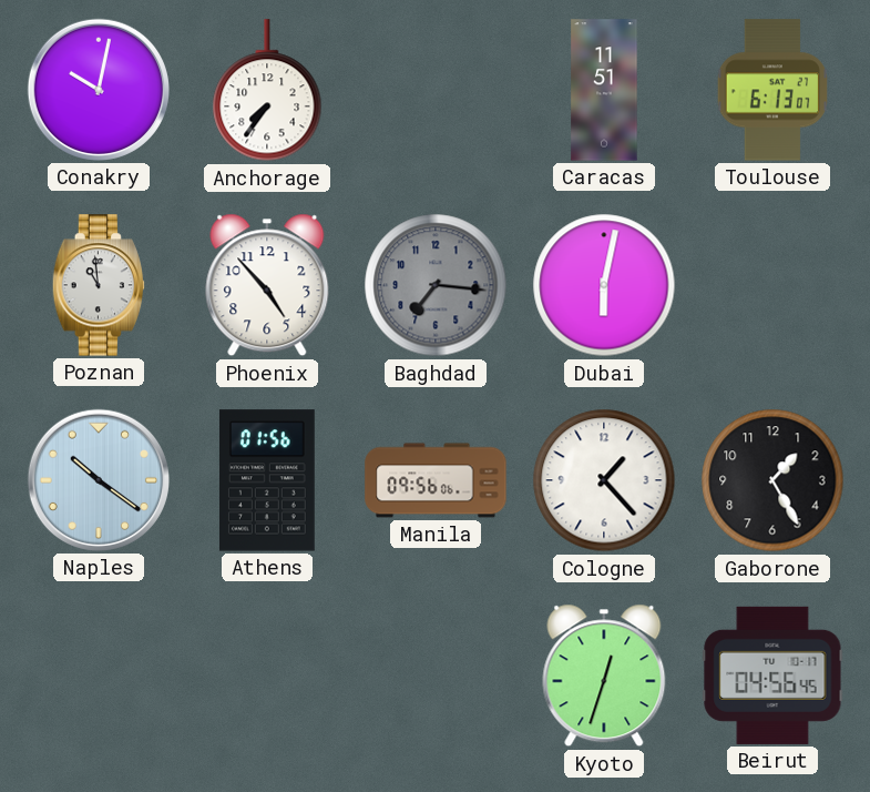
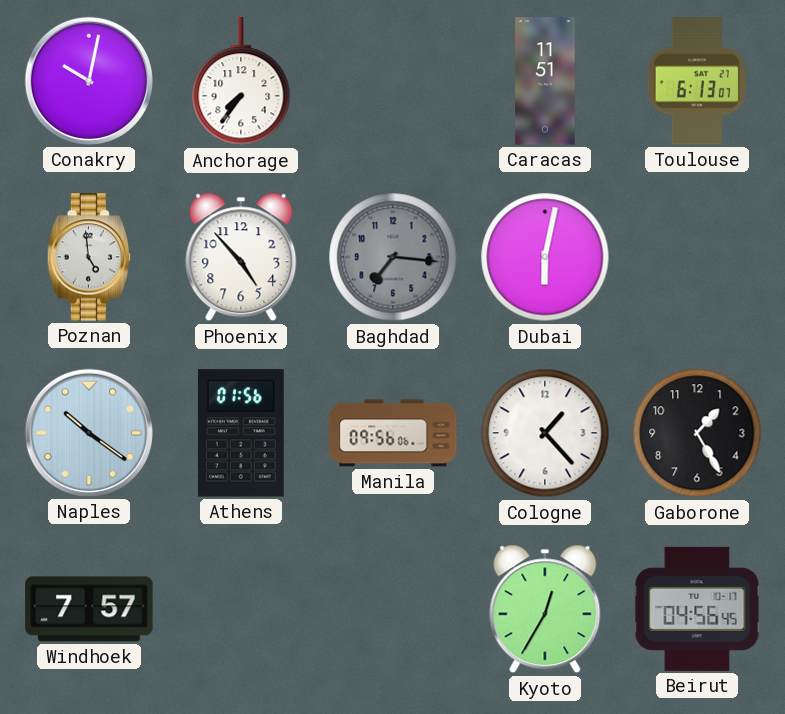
Poznan: 10:59 -> 4:59 (89, 257)
Windhoek: none -> 7:57 (89, 609)
Kyoto: 12:33 -> 12:35 (545, 609)
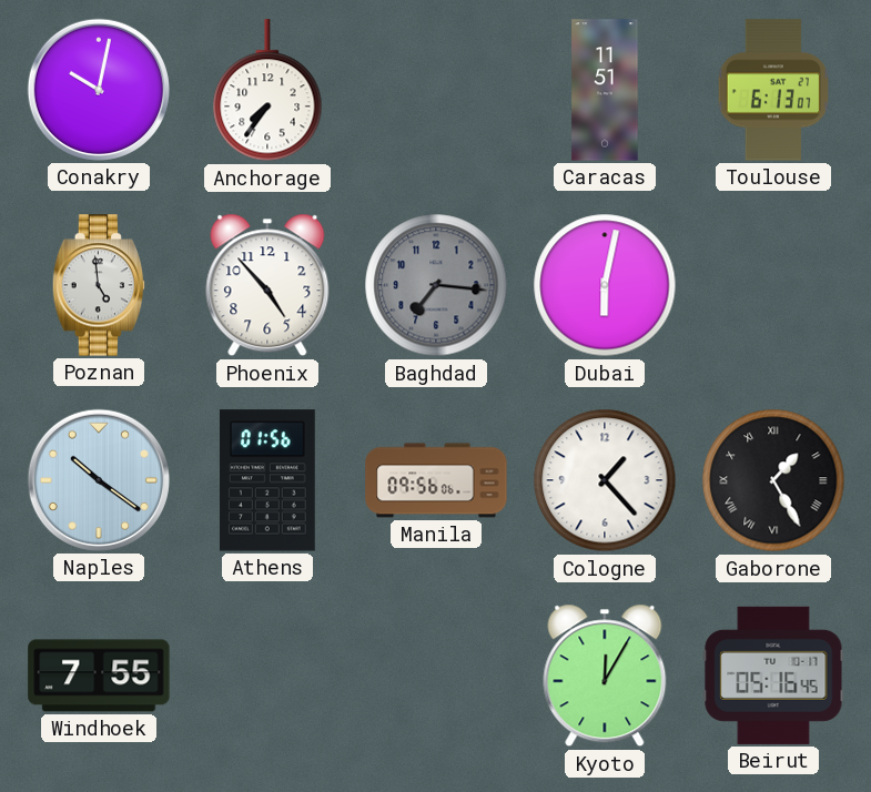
Gaborone numerals: Arabic -> Roman (773, 480)
Windhoek: 7:57 -> 7:55 (99, 676)
Kyoto: 12:35 -> 12:05 (605, 676)
Beirut: 04:56 -> 05:16 (773, 676)
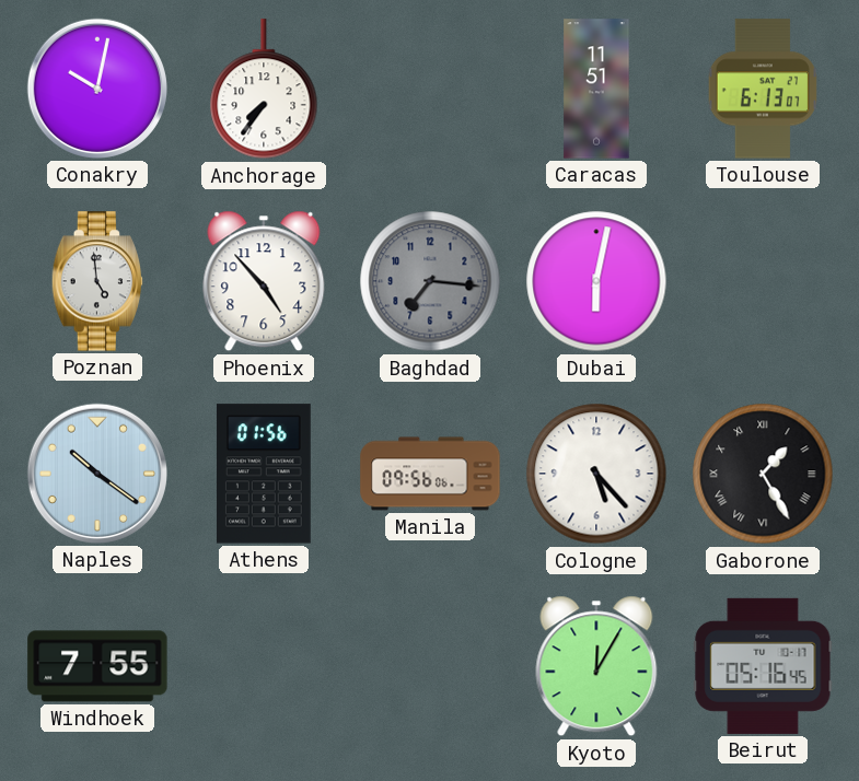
Cologne: 1:23 -> 5:23 (596, 474)
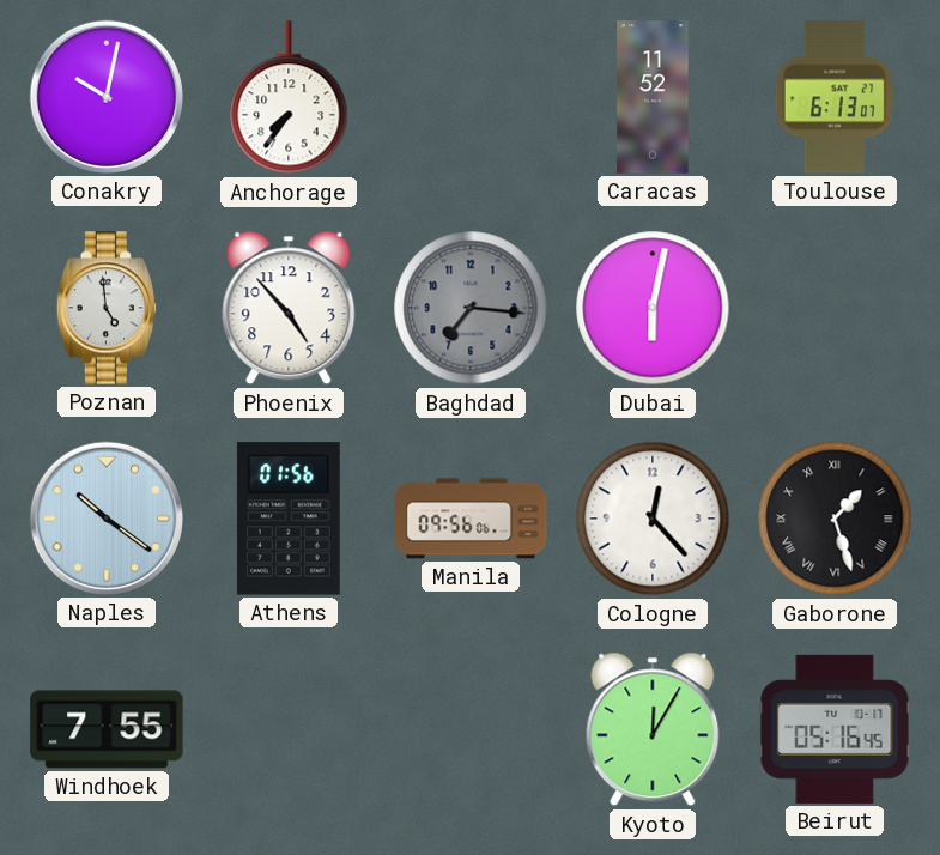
Caracas: 11:51 -> 11:52 (653, 97)
Cologne: 5:23 -> 12:23 (653, 519)
Gaborone: 1:25 -> 1:27 (835, 519)
